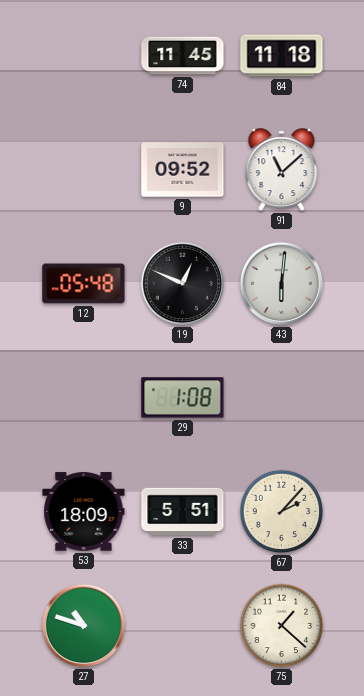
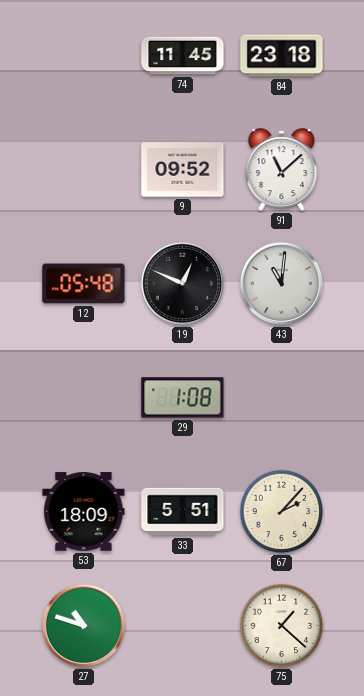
84: 11:18 -> 23:18 (282, 56)
43: 6:01 -> 11:01 (282, 284)
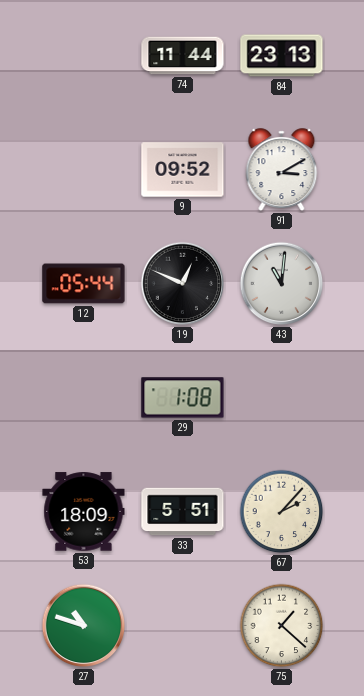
74: 11:45 -> 11:44 (183, 56)
84: 23:18 -> 23:13 (282, 56)
91: 11:08 -> 3:10 (282, 170)
12: 05:48 -> 05:44 (84, 284)
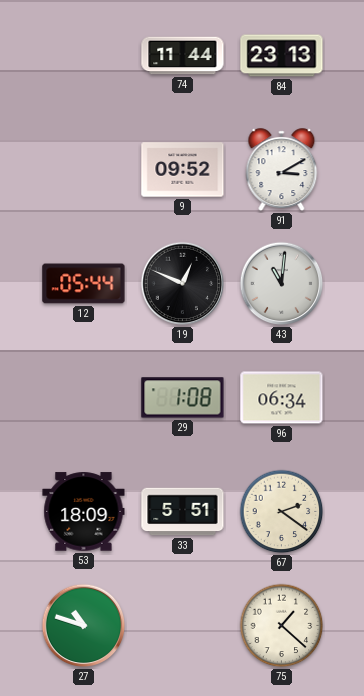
96: none -> 06:34 (282, 398)
67: 2:07 -> 2:21 (282, 512)
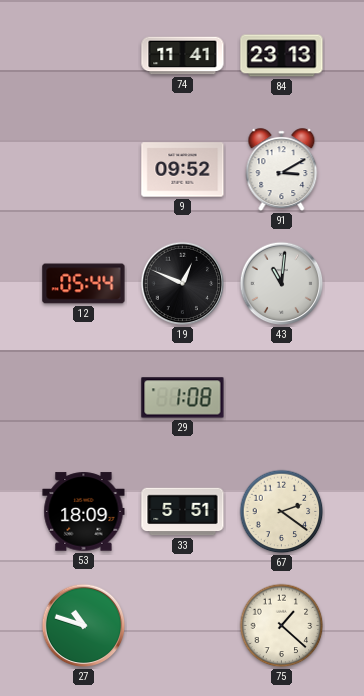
74: 11:44 -> 11:41 (183, 56)
96: 06:34 -> none (282, 398)
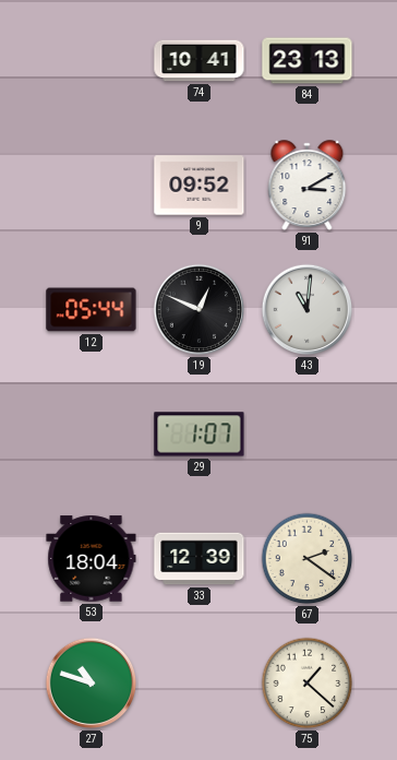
74: 11:41 -> 10:41 (200, 61)
29: 1:08 -> 1:07 (200, 435)
53: 18:09 -> 18:04 (92, 559)
33: 5:51 -> 12:39 (200, 559)
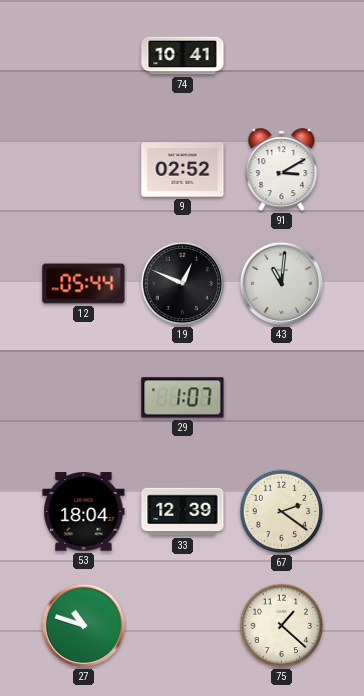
84: 23:13 -> none (308, 61)
9: 09:52 -> 02:52 (183, 170)
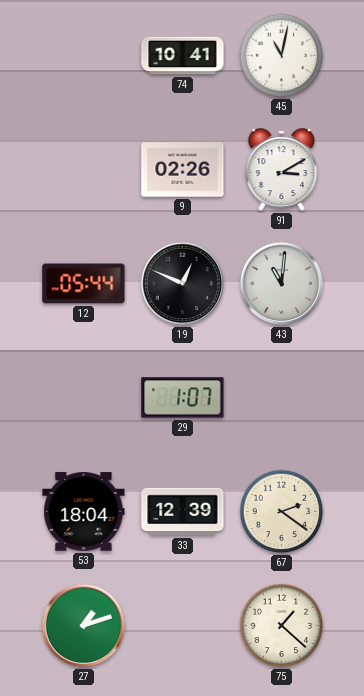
45: none -> 11:02 (282, 56)
9: 02:52 -> 02:26 (183, 170)
27: 10:48 -> 1:12 (84, 626)
